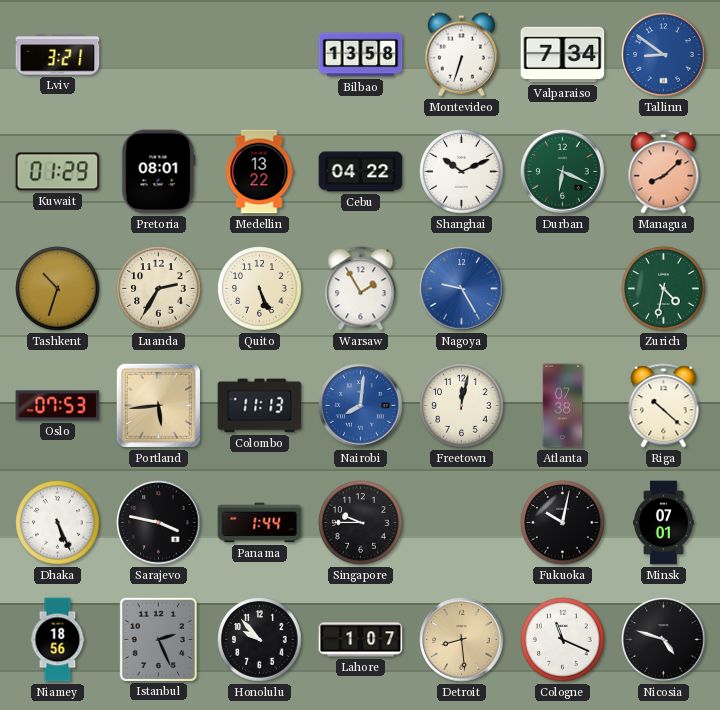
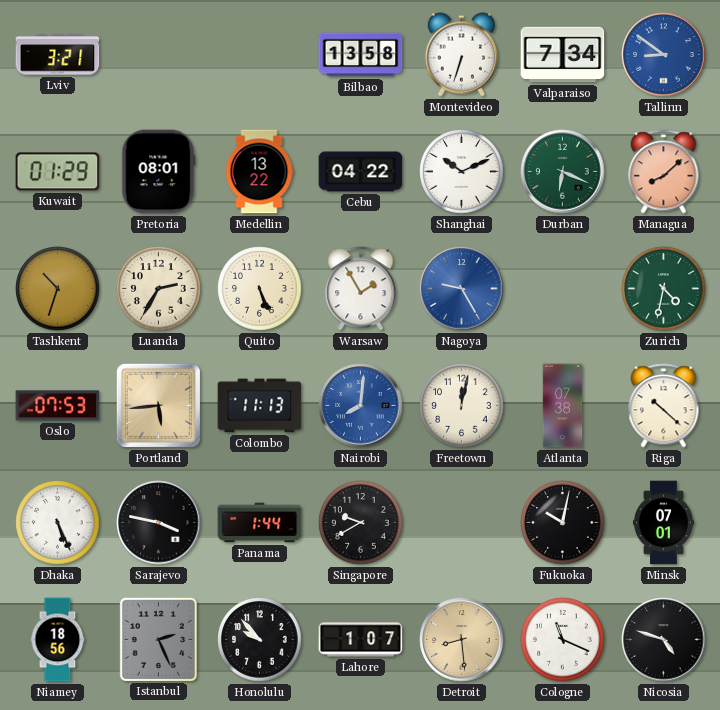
Singapore: 9:45 -> 9:40 (361, 523)
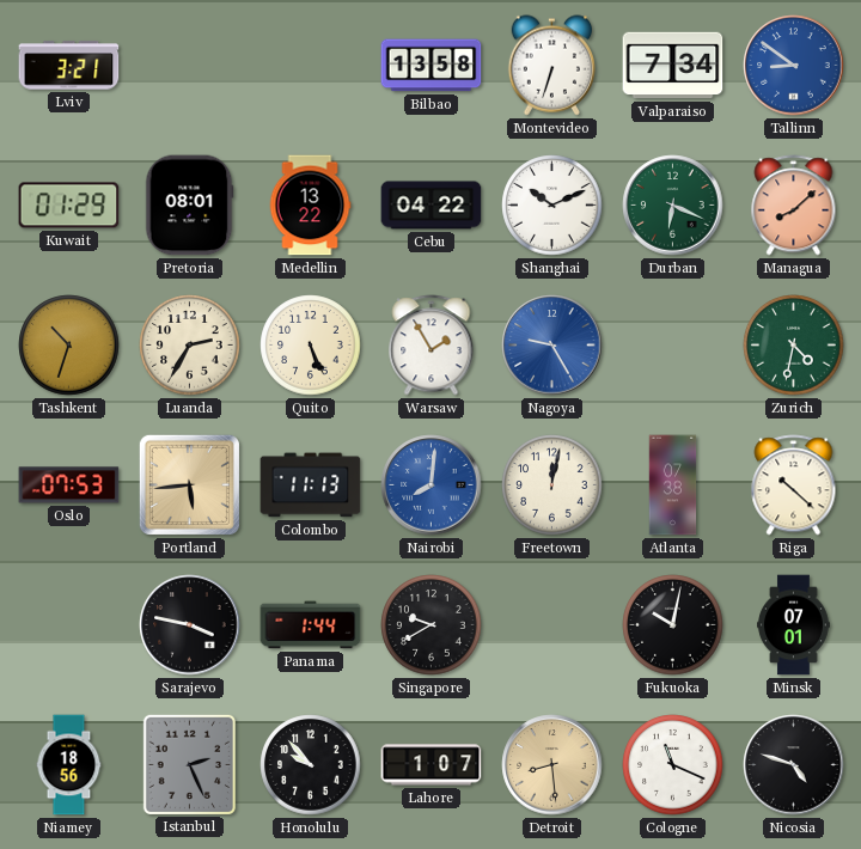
Dhaka: 5:26 -> none (58, 523)
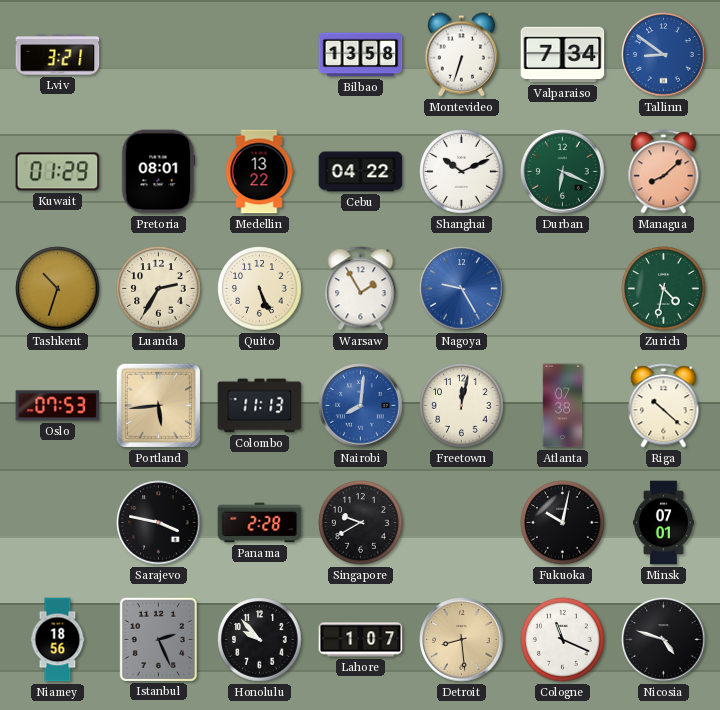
Panama: 1:44 -> 2:28 (260, 523)
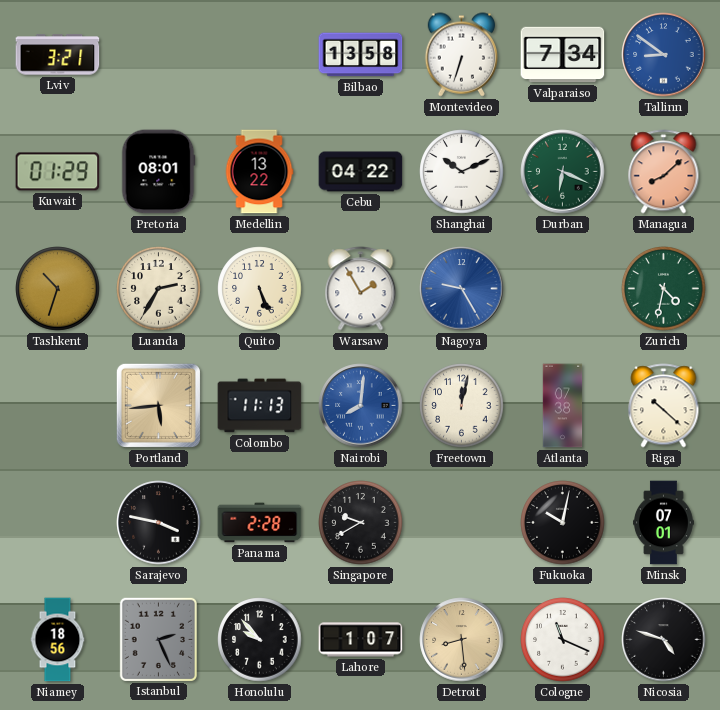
Oslo: 07:53 -> none (58, 406)
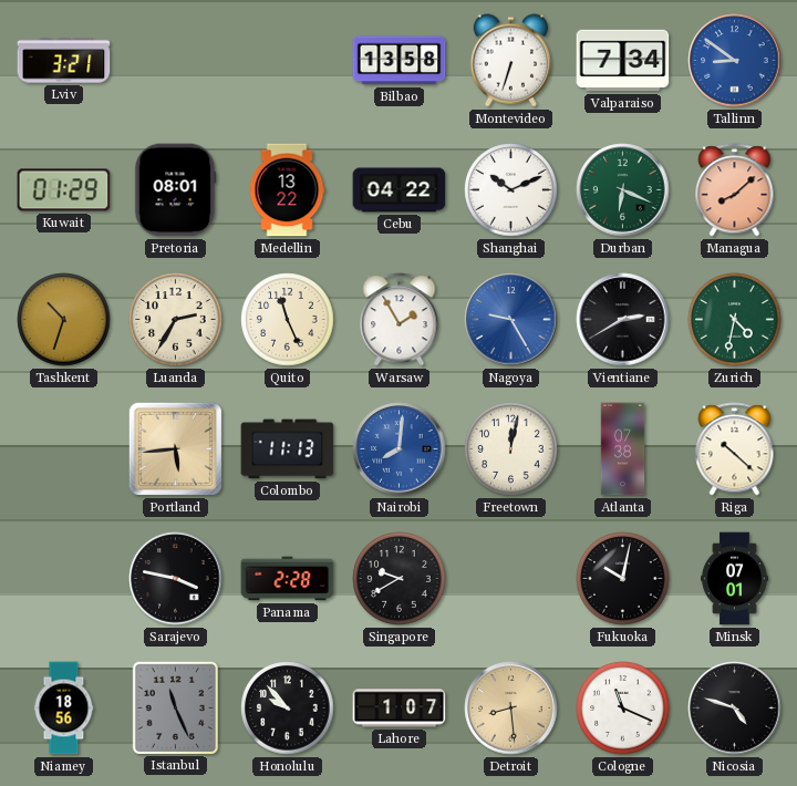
Quito: 5:26 -> 11:26 (288, 320)
Vientiane: none -> 2:40 (623, 320)
Istanbul: 2:26 -> 11:26 (175, 707)
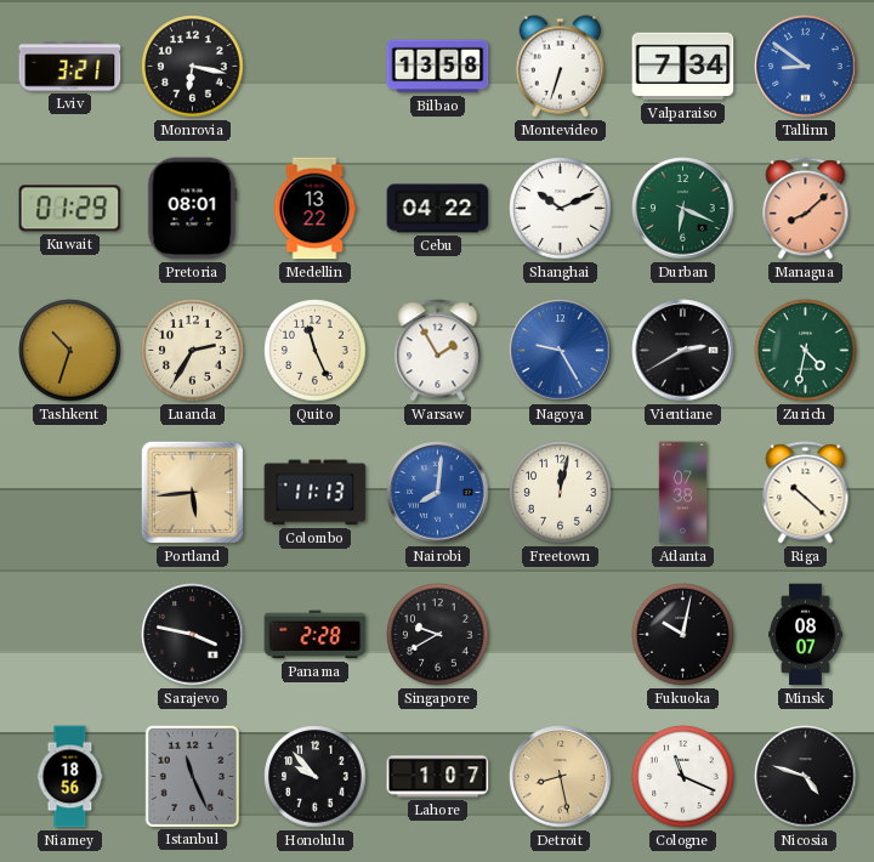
Monrovia: none -> 6:17 (193, 67)
Minsk: 07:01 -> 08:07 (806, 635)
Detroit: 8:29 -> 8:28 (561, 777)
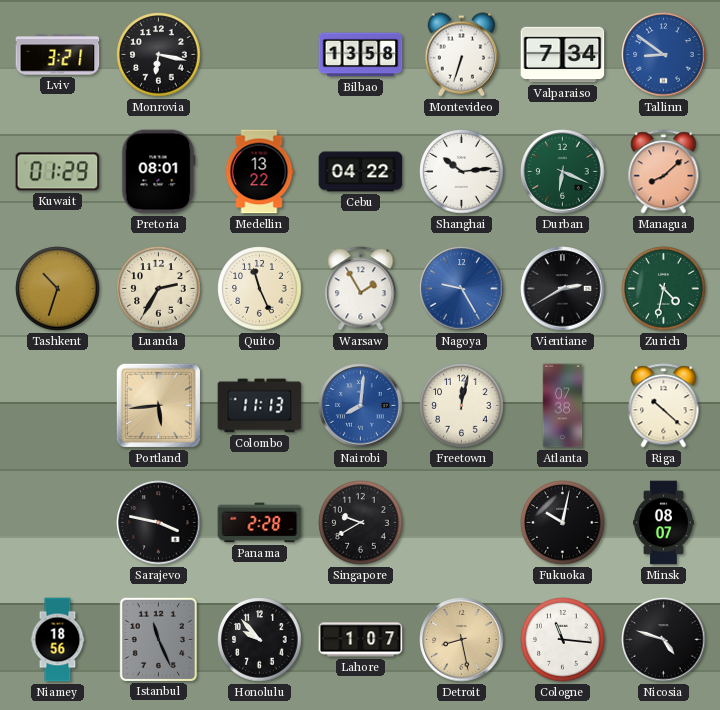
Shanghai: 10:11 -> 10:14 (462, 172)
Cologne: 11:19 -> 11:16 (563, 640)
